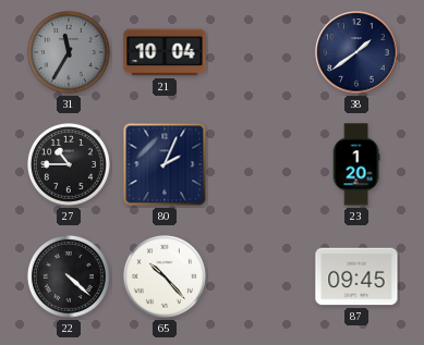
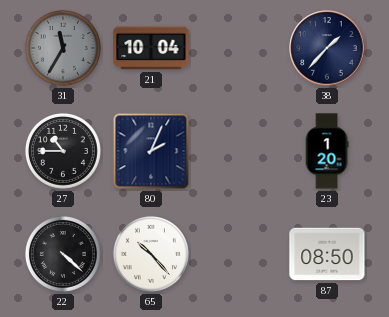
38: 1:39 -> 1:37 (327, 48)
87: 09:45 -> 08:50 (327, 254)
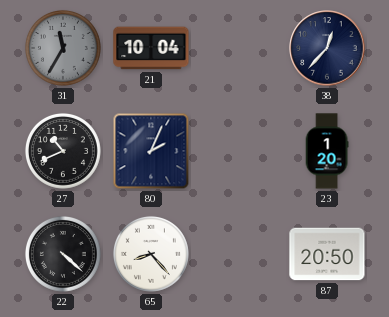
38: 1:37 -> 12:37 (327, 48)
27: 10:45 -> 10:41 (63, 151)
65: 10:23 -> 8:23 (151, 254)
87: 08:50 -> 20:50 (327, 254)
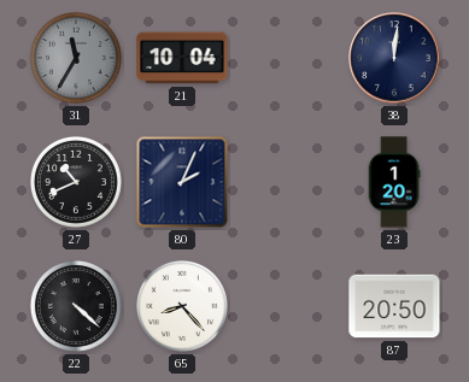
38: 12:37 -> 12:01 (394, 58)
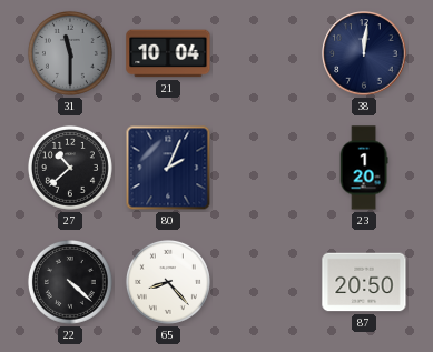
31: 11:35 -> 11:30 (70, 53)
27: 10:41 -> 10:38 (70, 168)
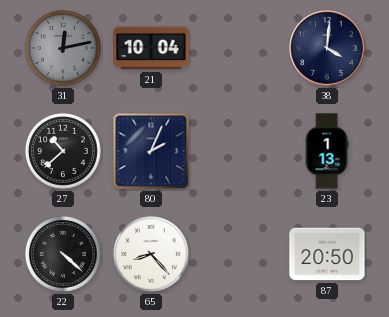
31: 11:30 -> 12:13 (63, 48)
38: 12:01 -> 4:01 (327, 48)
23: 1:20 -> 1:13 (327, 151)
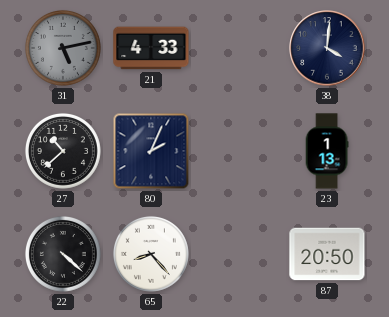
31: 12:13 -> 5:13 (63, 48)
21: 10:04 -> 4:33 (151, 48)
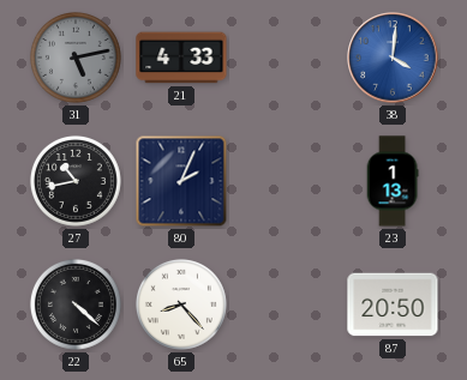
38 dial: navy -> blue (393, 58)
27: 10:38 -> 10:43 (76, 181)
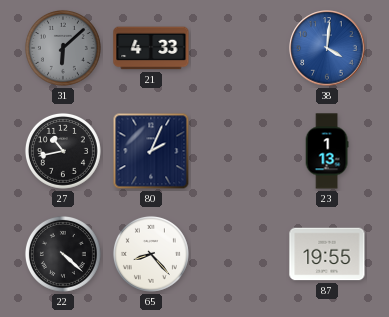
31: 5:13 -> 6:08 (63, 48)
87: 20:50 -> 19:55 (327, 254)
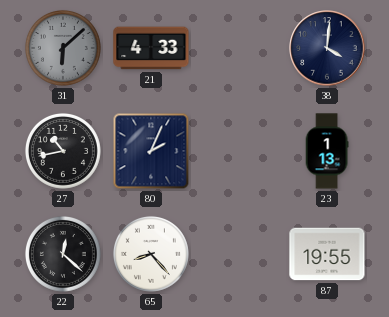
38 dial: blue -> navy (327, 48)
22: 4:22 -> 12:22 (63, 254)
